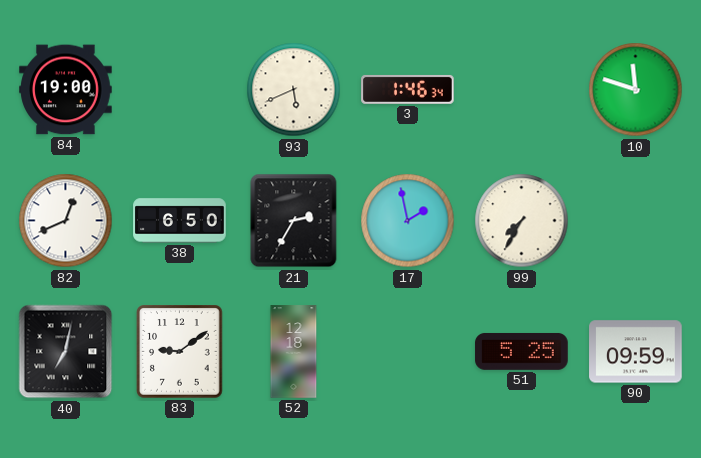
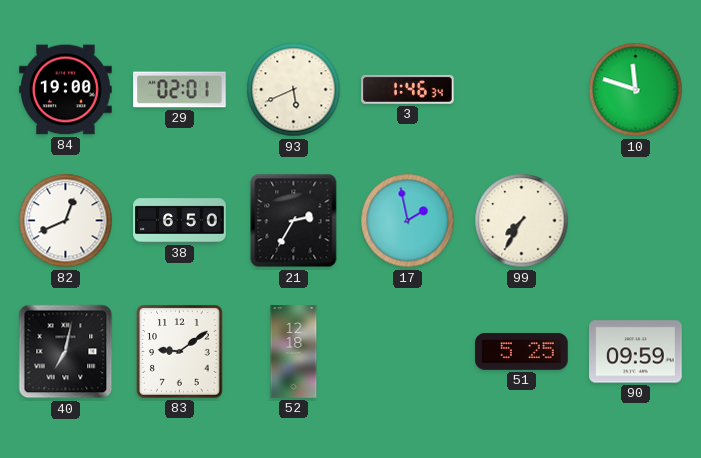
29: none -> 02:01 (180, 90)
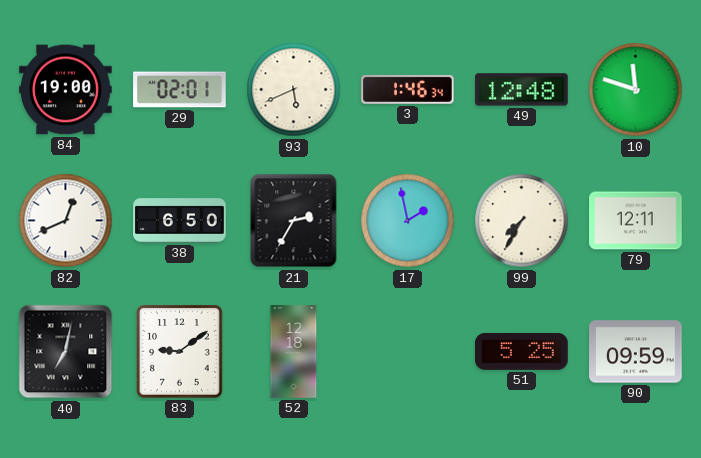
49: none -> 12:48 (522, 90)
79: none -> 12:11 (636, 221)
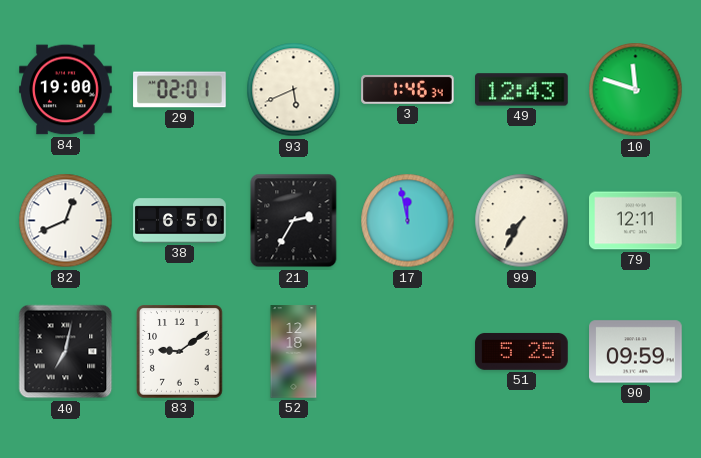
49: 12:48 -> 12:43 (522, 90)
17: 1:58 -> 11:58 (408, 221)
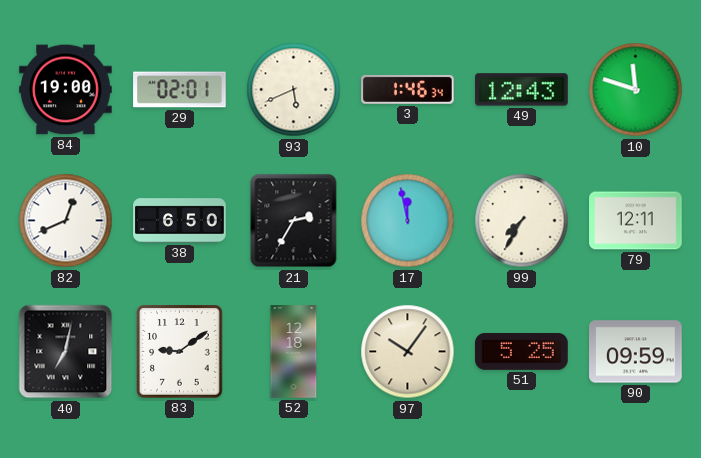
97: none -> 10:06 (408, 352)
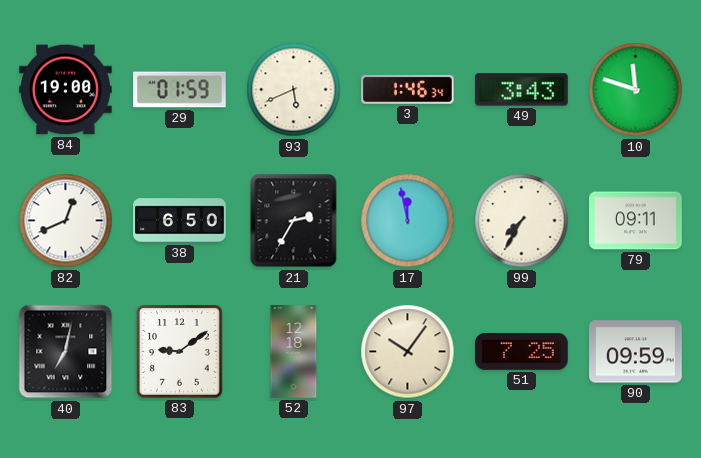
29: 02:01 -> 01:59 (180, 90)
49: 12:43 -> 3:43 (522, 90)
79: 12:11 -> 09:11 (636, 221)
51: 5:25 -> 7:25 (522, 352)
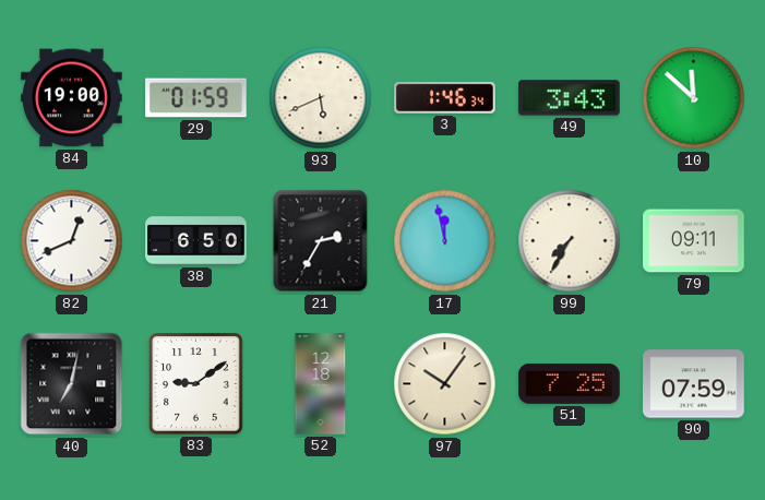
10: 11:48 -> 11:52 (694, 98)
90: 09:59 -> 07:59 (694, 384)
